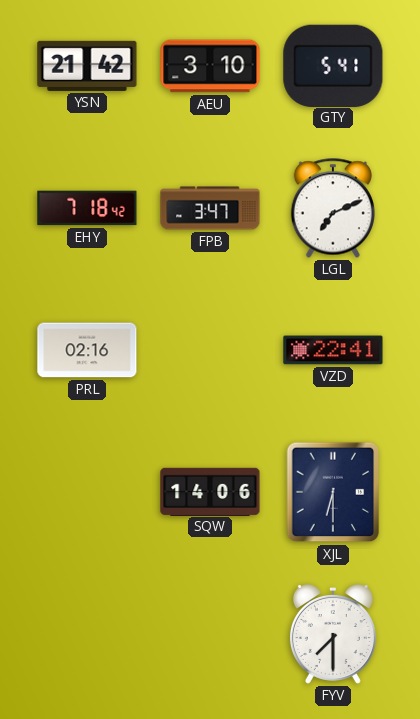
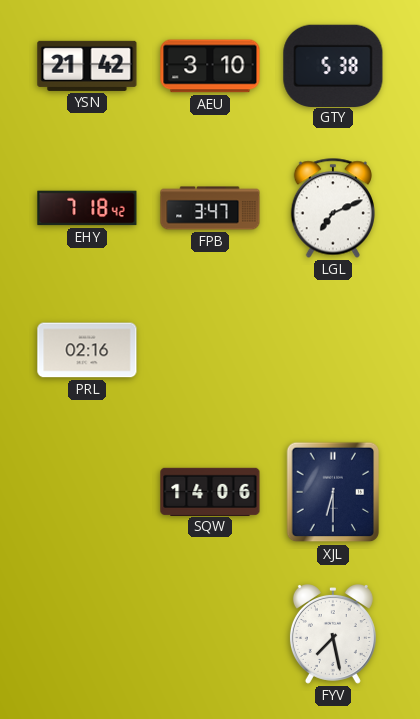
GTY: 5:41 -> 5:38 (333, 65)
VZD: 22:41 -> none (333, 350)
FYV: 7:30 -> 7:28 (333, 635)
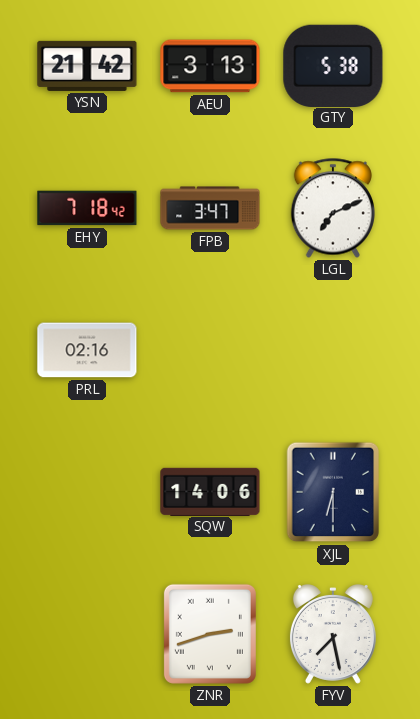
AEU: 3:10 -> 3:13 (210, 66)
ZNR: none -> 2:42 (210, 634)
